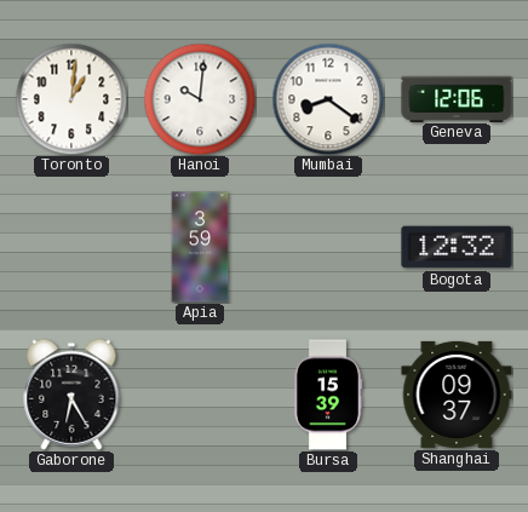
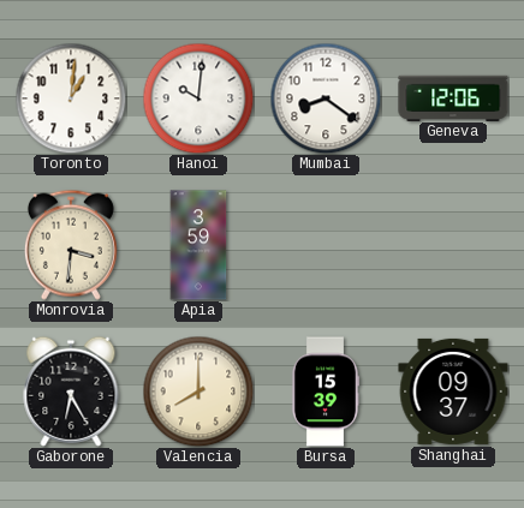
Monrovia: none -> 3:31 (71, 245)
Bogota: 12:32 -> none (457, 247)
Valencia: none -> 8:00 (198, 392)
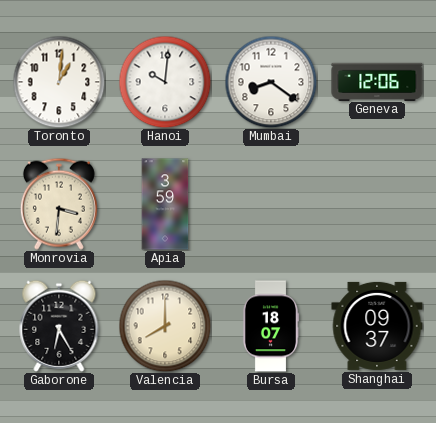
Bursa: 15:39 -> 18:07 (271, 326)
